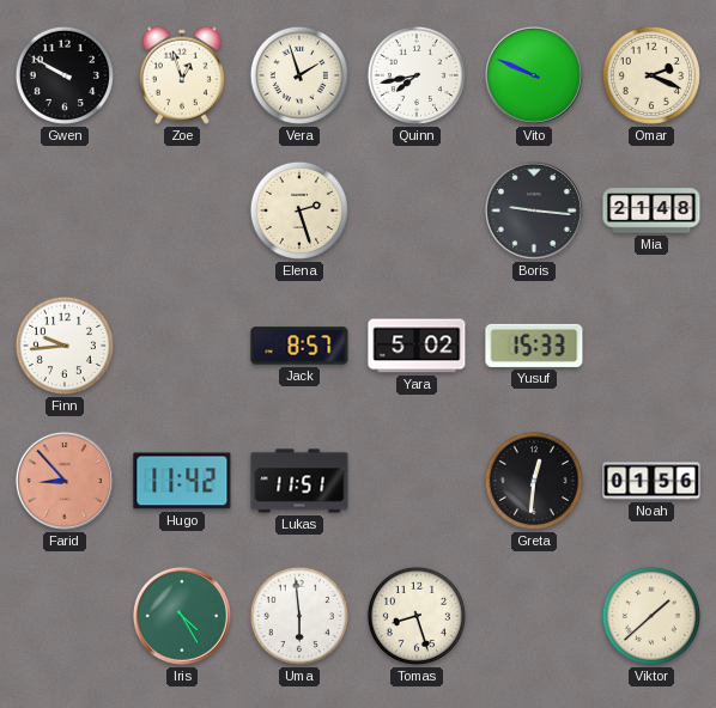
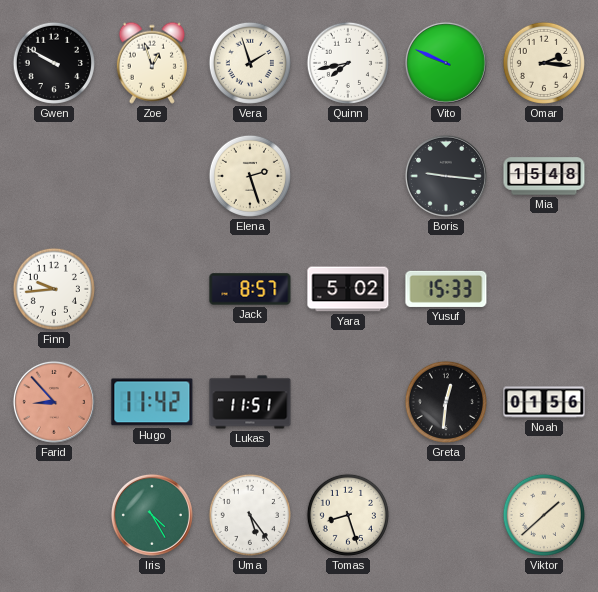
Omar: 2:19 -> 2:16 (544, 63)
Mia: 21:48 -> 15:48 (544, 176)
Uma: 5:59 -> 5:24 (250, 515)
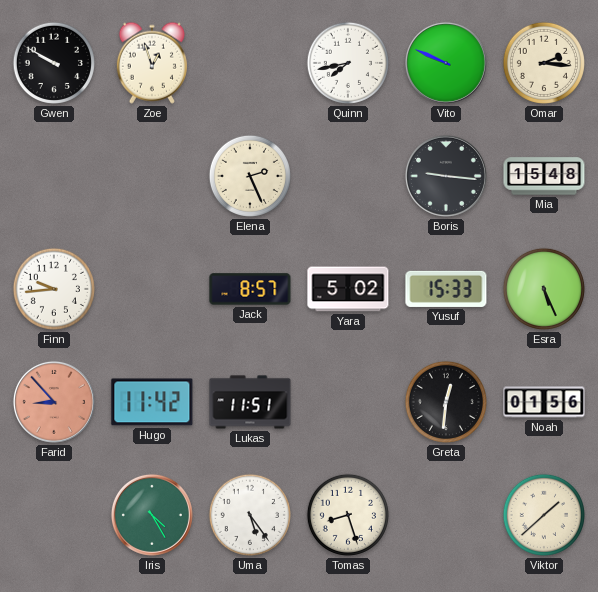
Vera: 1:57 -> none (250, 63)
Elena: 2:27 -> 2:26 (250, 176)
Esra: none -> 5:26 (544, 289)
